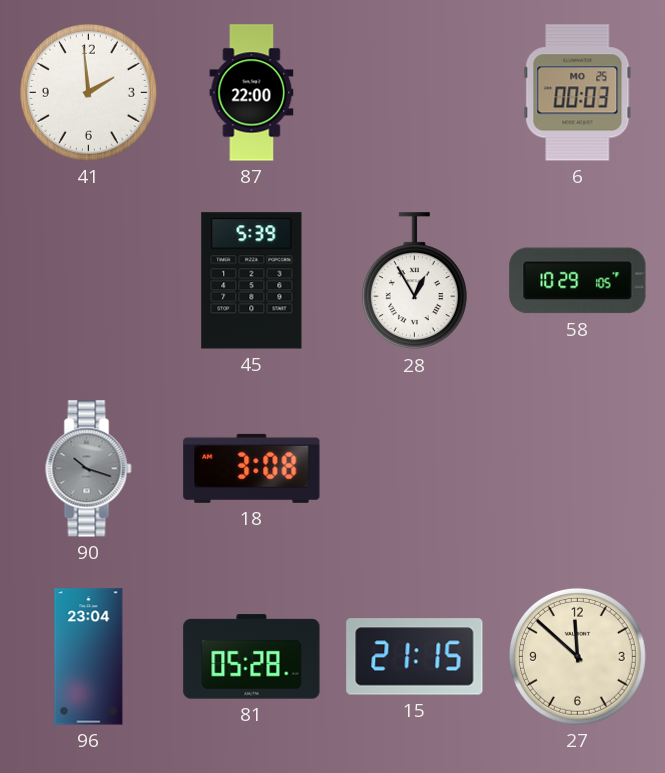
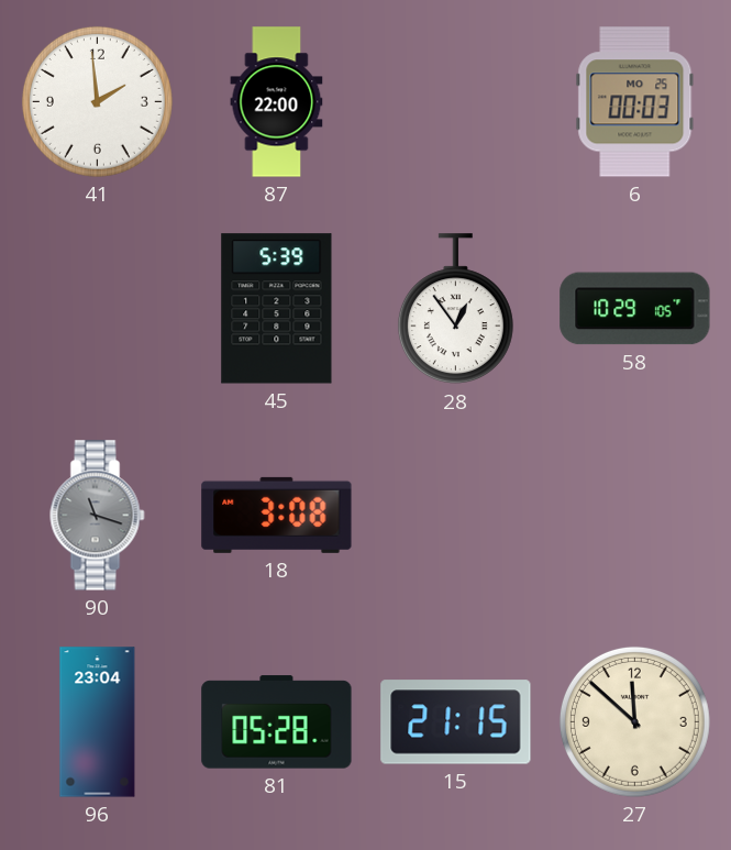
28: 12:55 -> 12:54 (455, 309)
90: 10:18 -> 11:18 (98, 516)
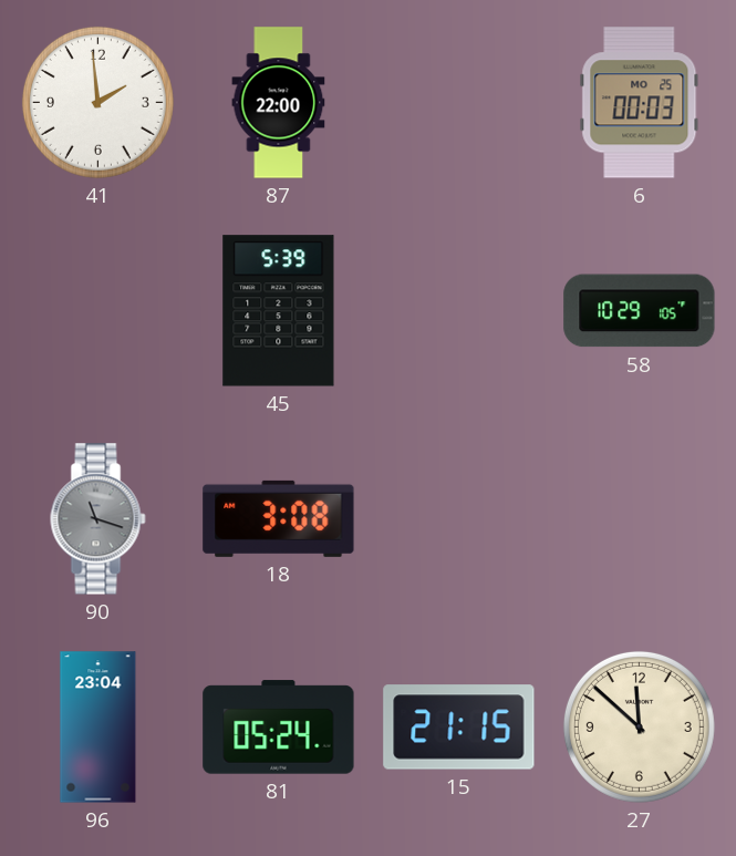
28: 12:54 -> none (455, 309)
81: 05:28 -> 05:24 (279, 728)
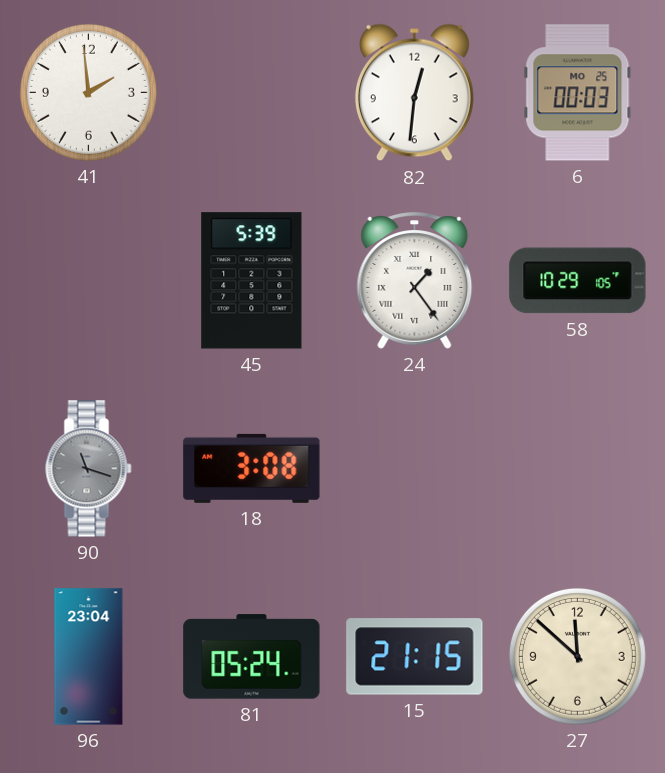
87: 22:00 -> none (279, 103)
82: none -> 12:31 (415, 93)
24: none -> 1:24 (415, 281)
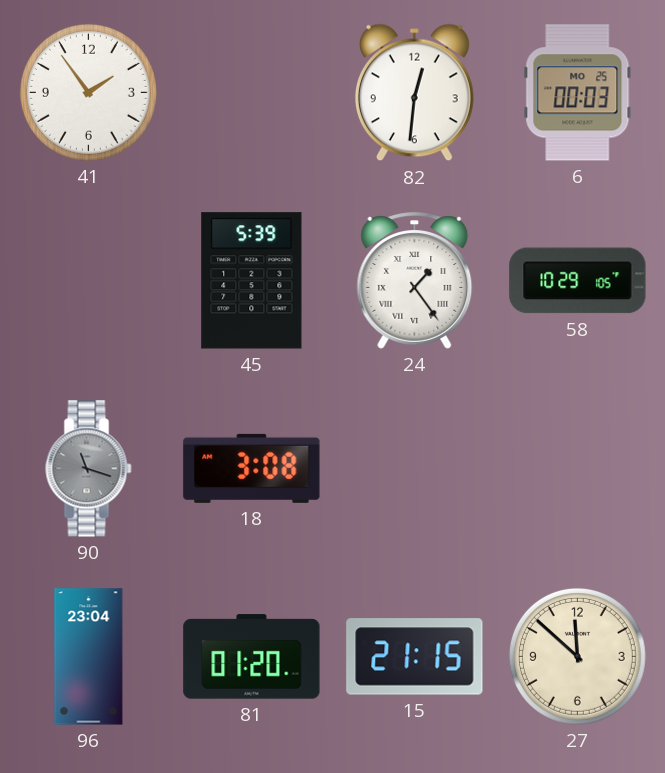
41: 1:59 -> 1:54 (88, 92)
81: 05:24 -> 01:20 (252, 657)
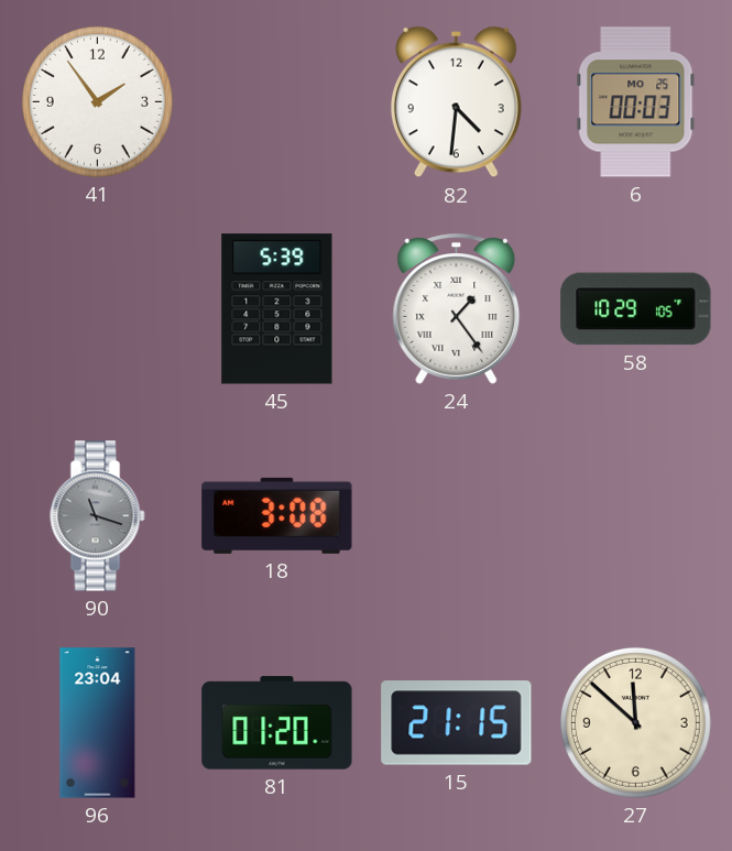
82: 12:31 -> 4:31 (457, 102)
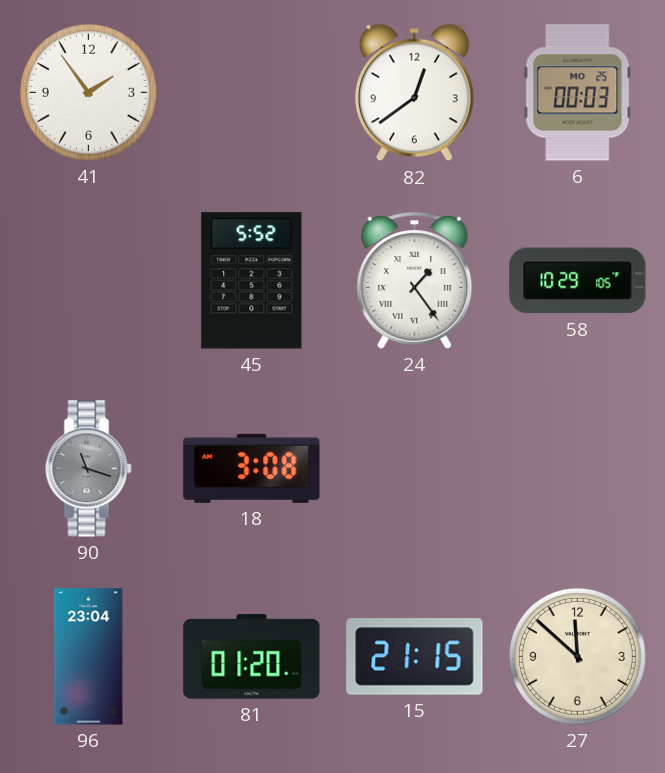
82: 4:31 -> 12:39 (415, 93)
45: 5:39 -> 5:52 (252, 281)
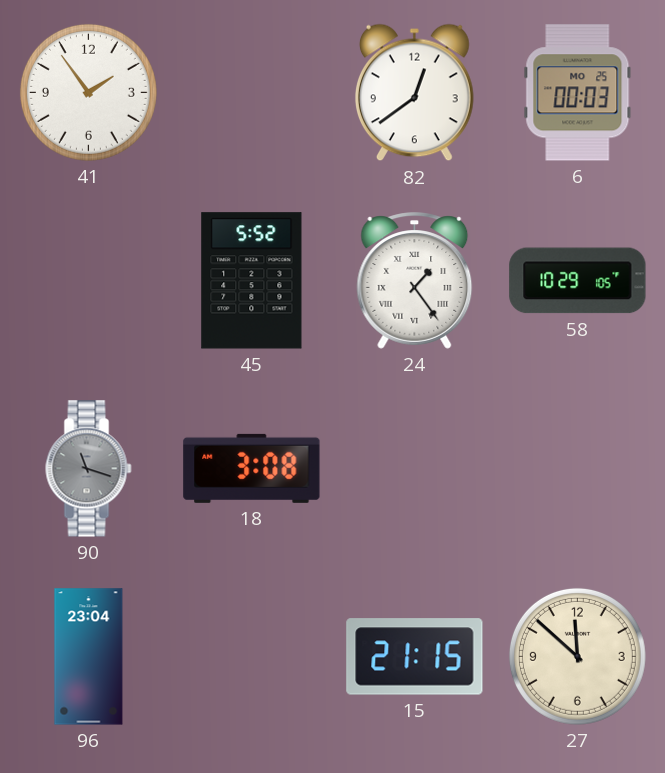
81: 01:20 -> none (252, 657)
